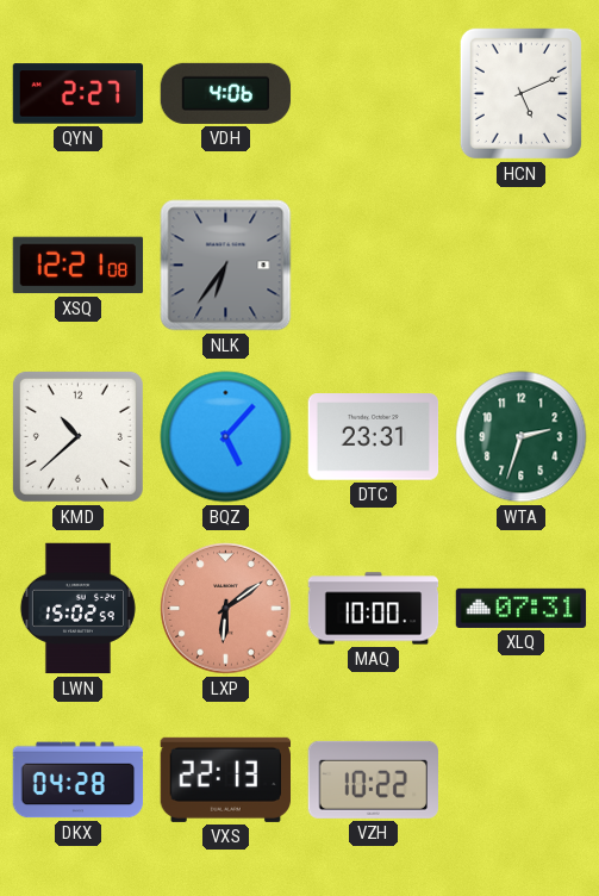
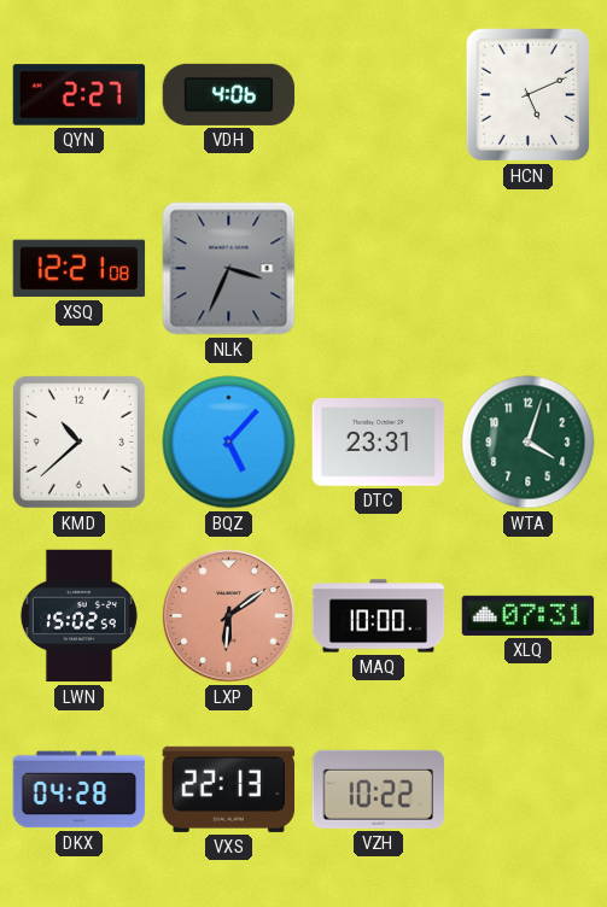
NLK: 6:36 -> 3:34 (229, 269)
WTA: 2:33 -> 4:03 (529, 443)
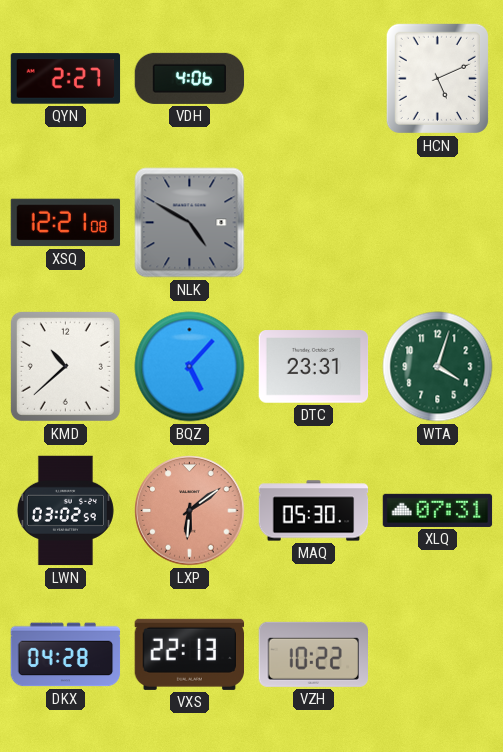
NLK: 3:34 -> 4:50 (190, 223)
LWN: 15:02 -> 03:02 (65, 511)
MAQ: 10:00 -> 05:30 (314, 511)
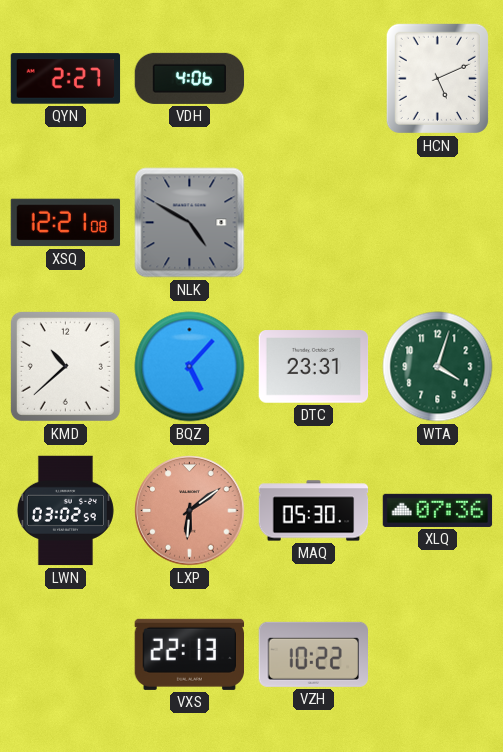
XLQ: 07:31 -> 07:36 (438, 510)
DKX: 04:28 -> none (66, 655)
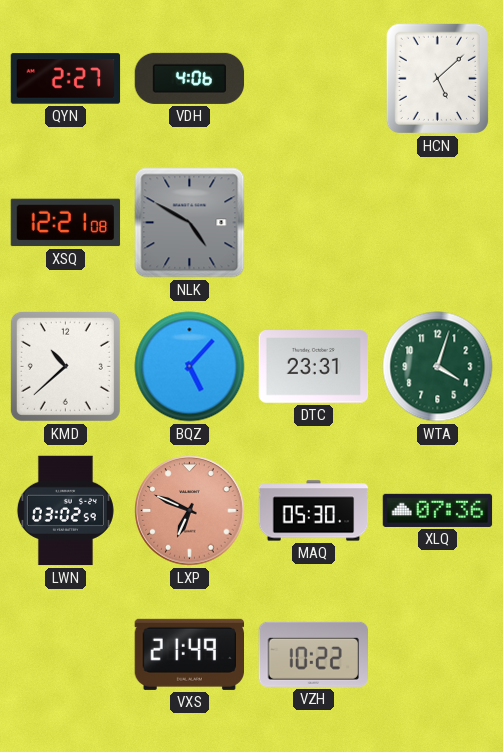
HCN: 5:11 -> 5:08 (437, 78)
LXP: 6:09 -> 6:49 (190, 511)
VXS: 22:13 -> 21:49 (189, 654)
